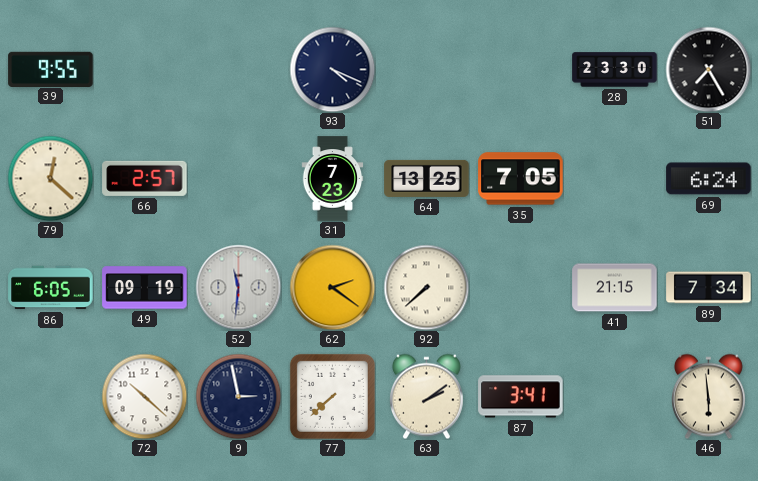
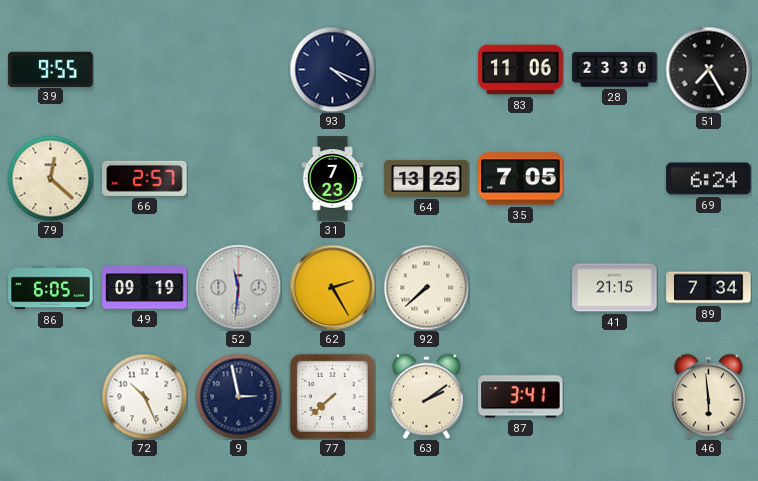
83: none -> 11:06 (521, 70)
62: 2:21 -> 2:25 (332, 287)
72: 10:22 -> 10:26 (144, 396)
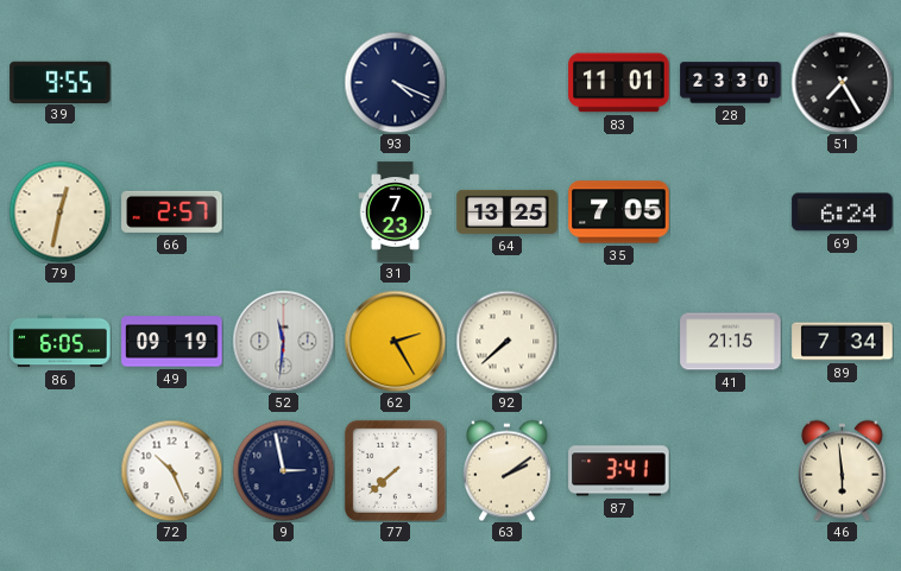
83: 11:06 -> 11:01 (619, 83)
79: 12:22 -> 12:32 (59, 211)
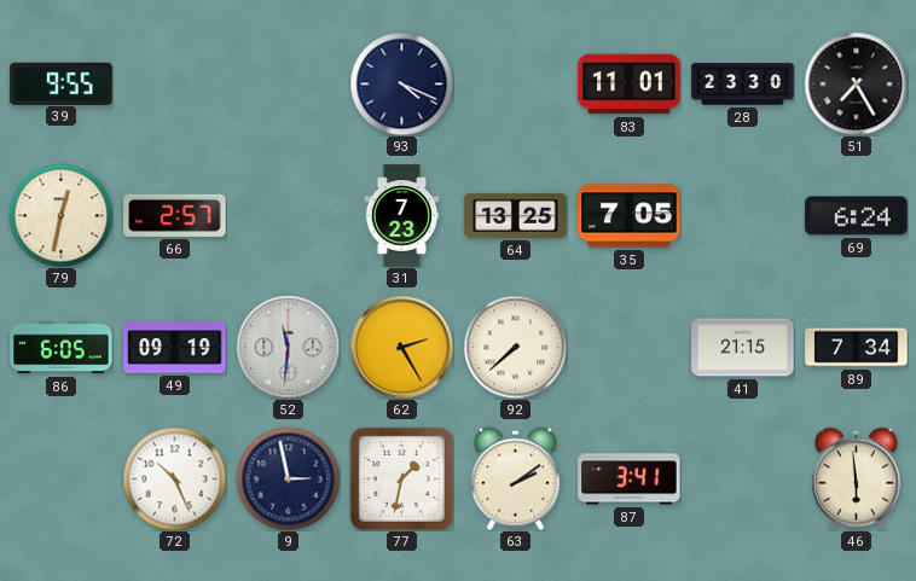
77: 7:38 -> 1:32 (401, 478)
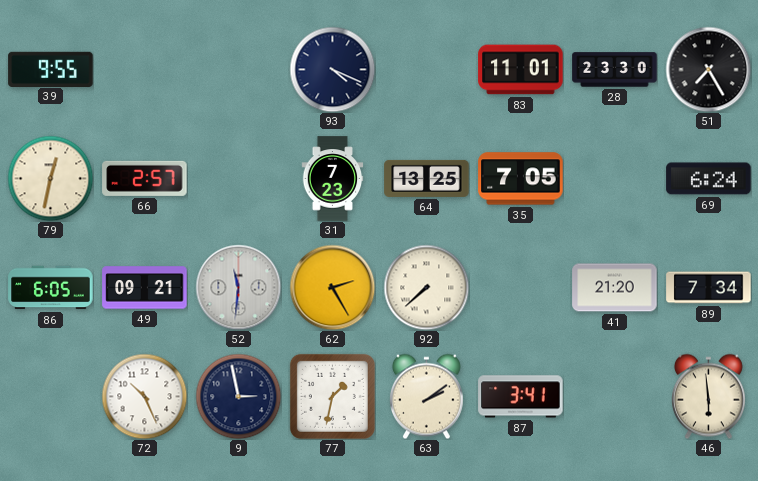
49: 09:19 -> 09:21 (145, 288)
41: 21:15 -> 21:20 (615, 288)
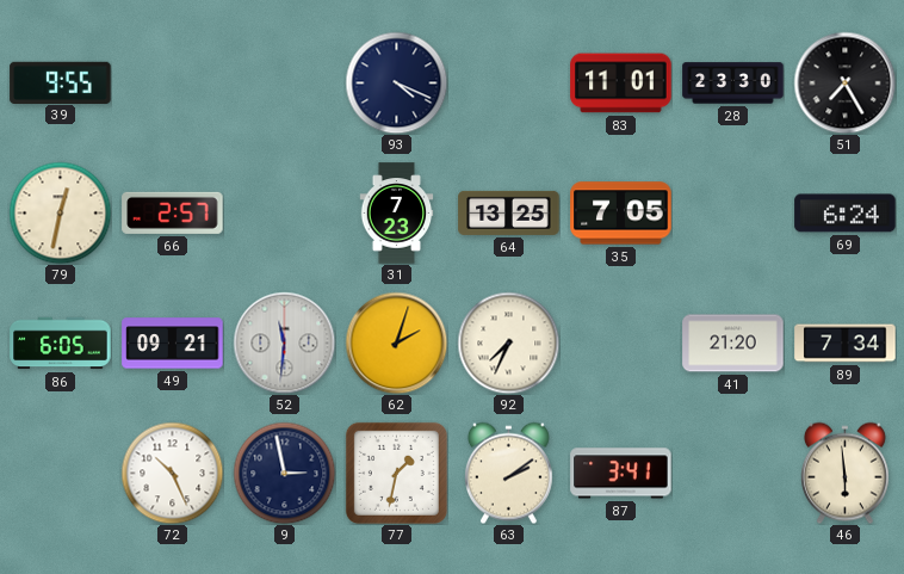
62: 2:25 -> 2:03 (396, 342)
92: 7:38 -> 7:34 (508, 342)
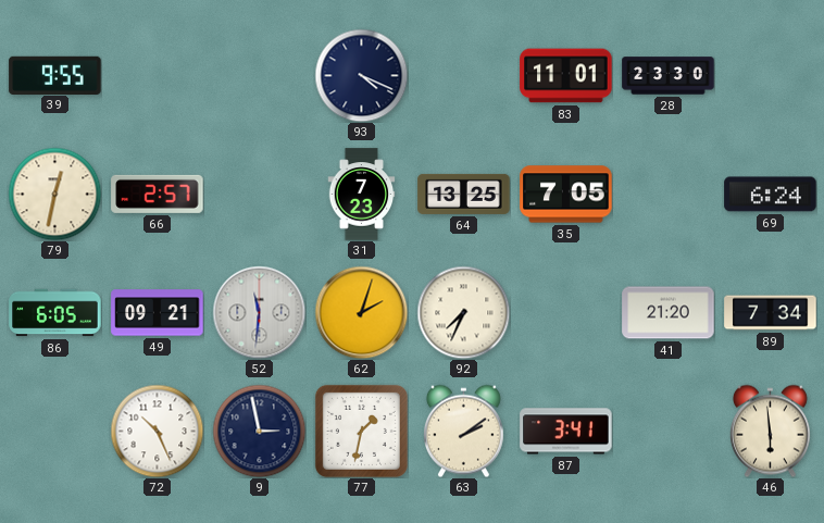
51: 7:25 -> none (844, 82)
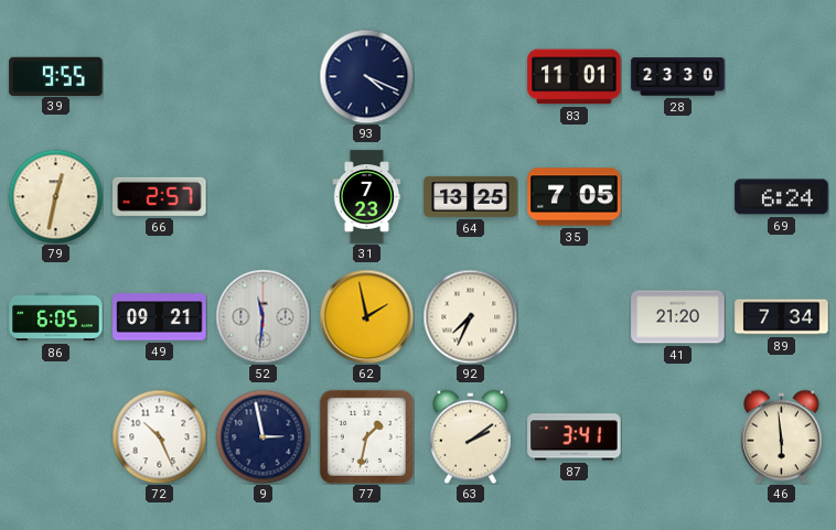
62: 2:03 -> 1:58 (366, 316)
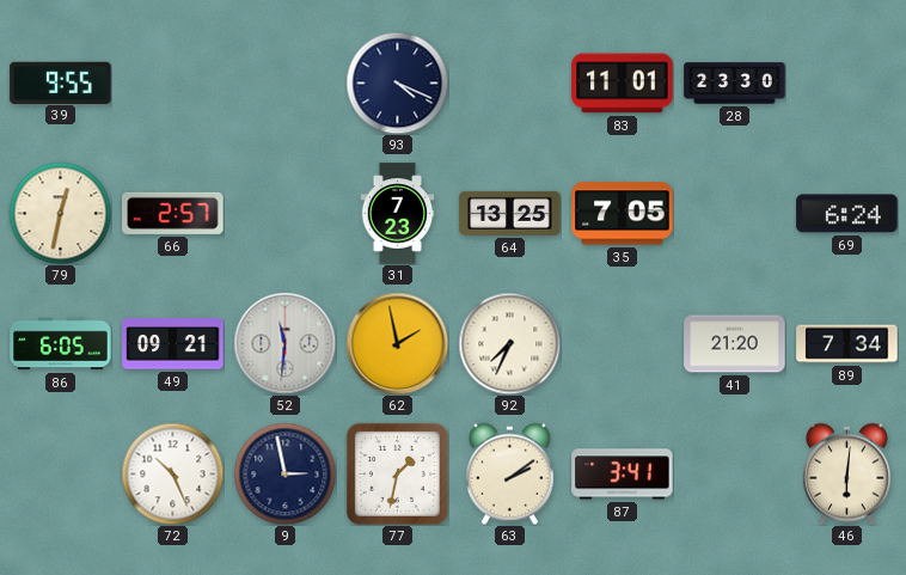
46: 5:59 -> 6:01 (846, 473)
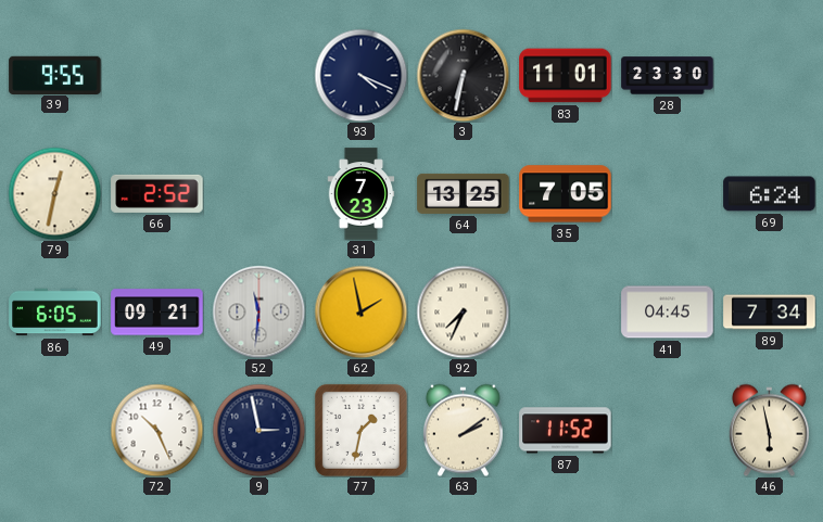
3: none -> 6:32 (463, 75)
66: 2:57 -> 2:52 (157, 193)
41: 21:20 -> 04:45 (668, 313)
87: 3:41 -> 11:52 (566, 431)
46: 6:01 -> 5:58 (769, 430)
